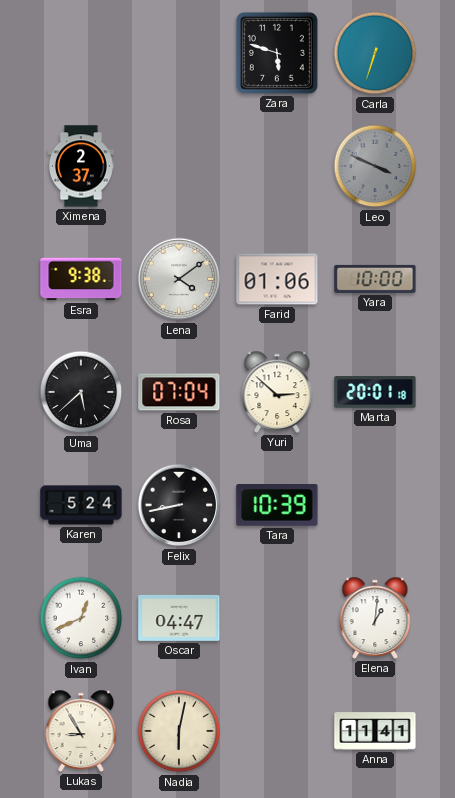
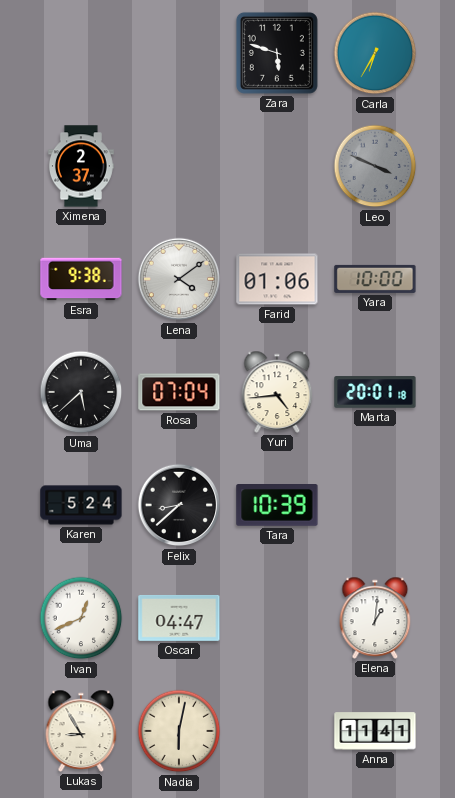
Carla: 6:33 -> 6:35 (375, 53)
Yuri: 2:52 -> 4:44 (277, 392)
Felix: 8:43 -> 8:38 (179, 505)
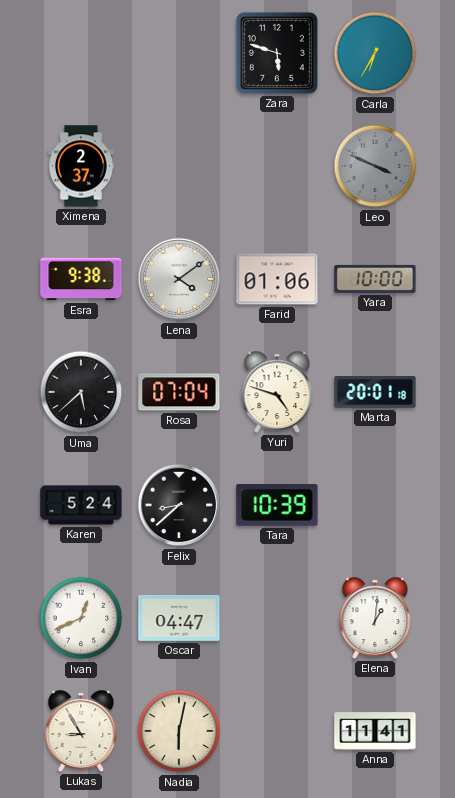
Yuri: 4:44 -> 4:48 (277, 392)
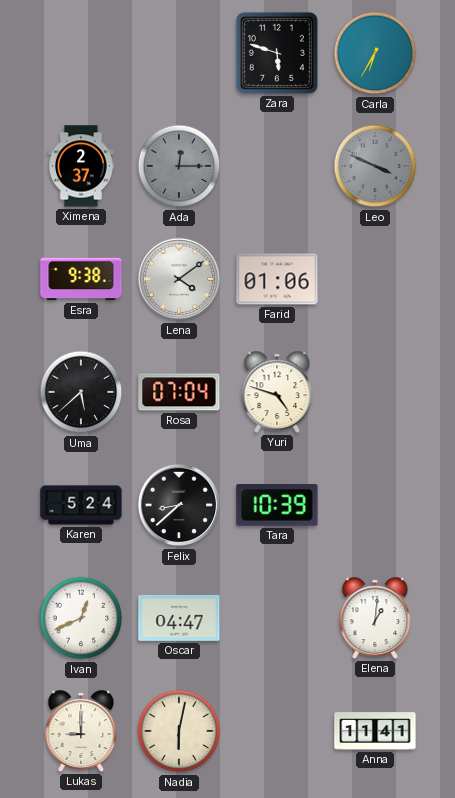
Ada: none -> 12:15 (179, 166)
Yara: 10:00 -> none (375, 279)
Marta: 20:01 -> none (375, 392)
Lukas: 8:55 -> 9:00 (81, 731)
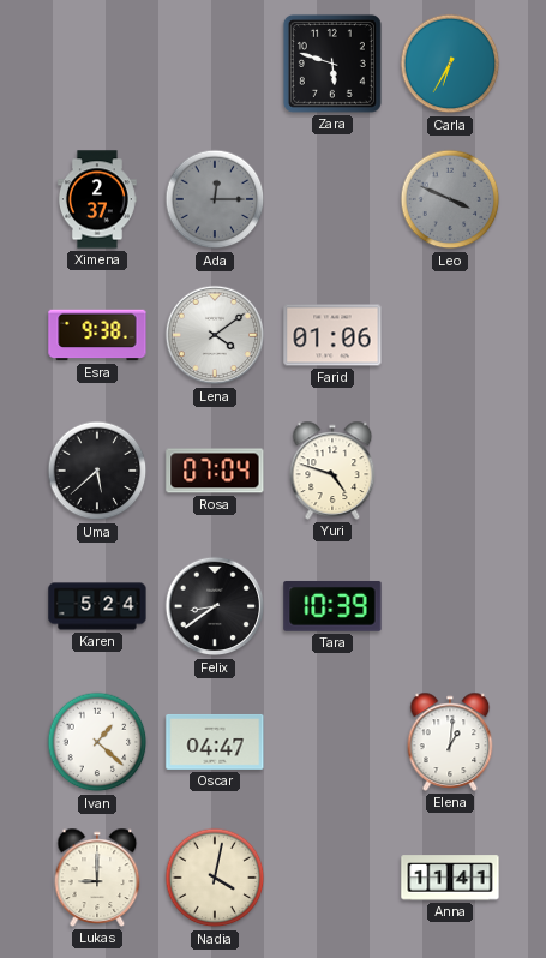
Felix: 8:38 -> 8:39 (215, 606)
Ivan: 12:41 -> 1:22 (97, 742)
Nadia: 6:02 -> 4:02 (215, 878)
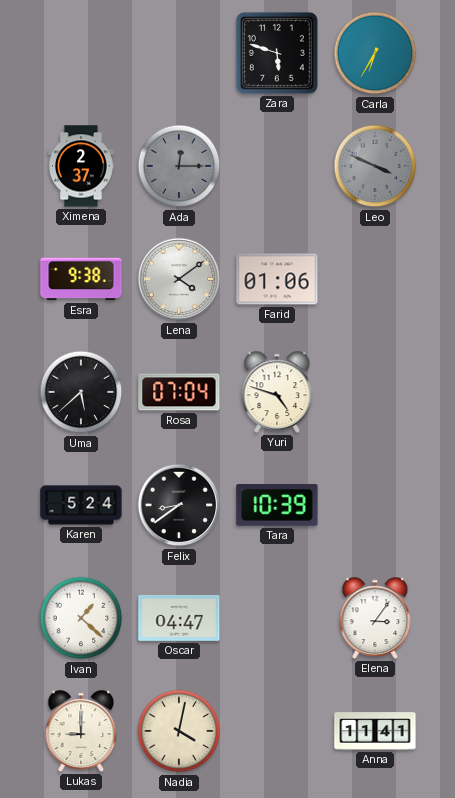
Elena: 1:01 -> 3:06 (375, 618)
